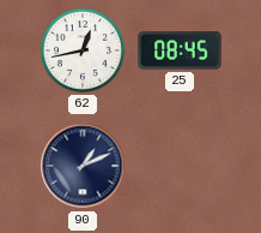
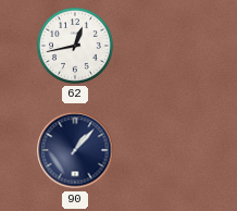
25: 08:45 -> none (180, 50)
90: 1:11 -> 1:07 (75, 150)
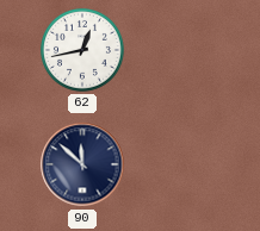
90: 1:07 -> 11:52 (82, 164)
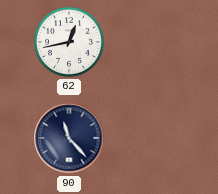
90: 11:52 -> 11:23 (69, 138)
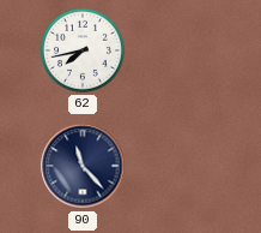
62: 12:43 -> 7:43 (83, 50)
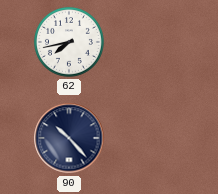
90: 11:23 -> 10:23 (69, 138)
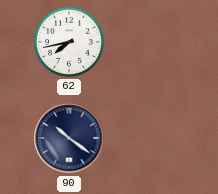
90: 10:23 -> 10:21 (69, 138)
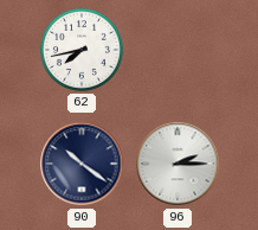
96: none -> 2:15 (178, 164)
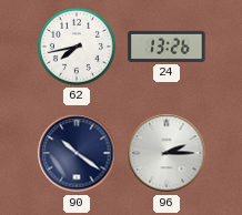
24: none -> 13:26 (167, 47)
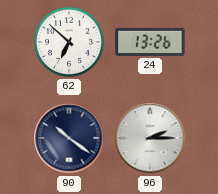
62: 7:43 -> 6:52 (69, 42)
